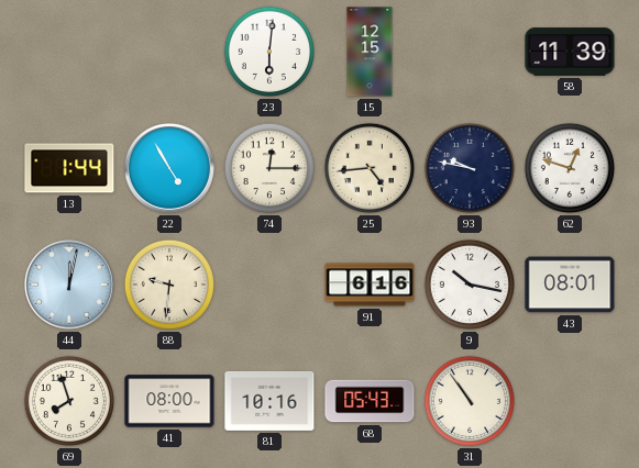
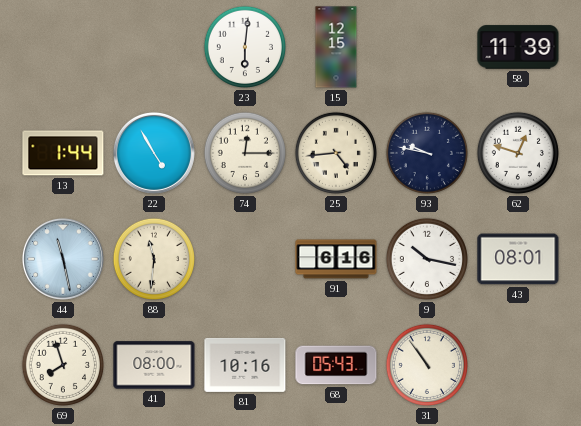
44: 12:02 -> 11:28 (63, 259)
88: 9:31 -> 11:31 (154, 259)
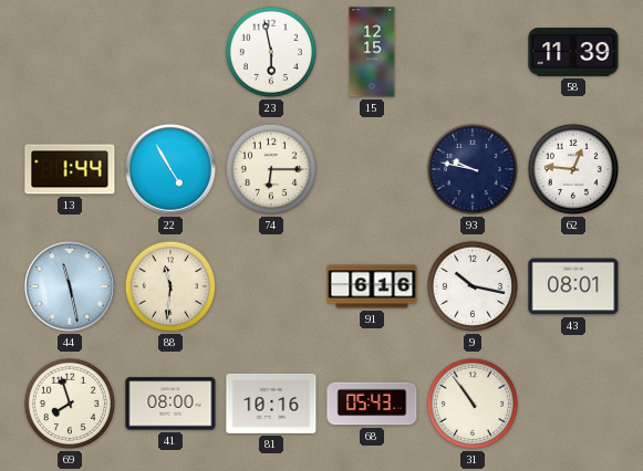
23: 6:01 -> 5:58 (271, 52)
74: 12:15 -> 6:15 (271, 169)
25: 4:44 -> none (336, 153)
62: 12:48 -> 12:46 (573, 169)
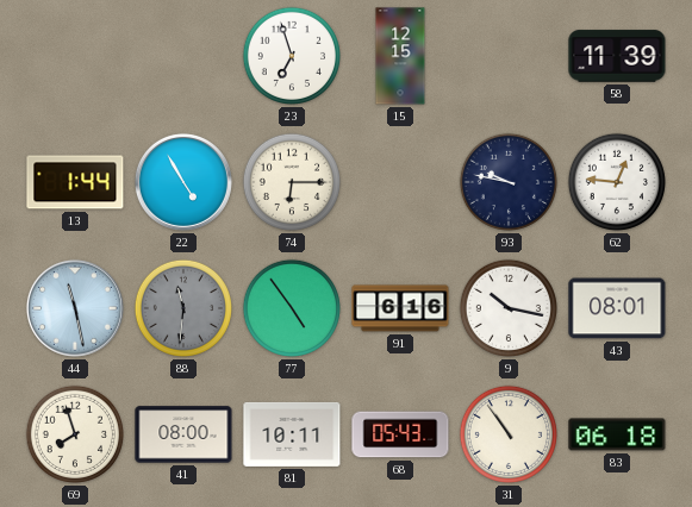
23: 5:58 -> 6:57 (292, 56)
88 dial: cream -> grey (183, 308)
77: none -> 4:54 (292, 308)
81: 10:16 -> 10:11 (292, 434)
83: none -> 06:18 (617, 434)
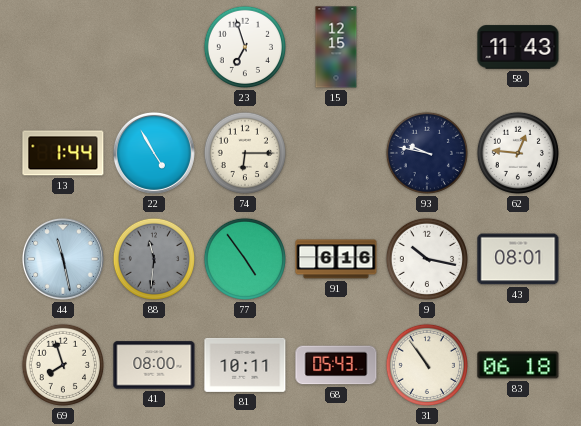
58: 11:39 -> 11:43 (518, 47)
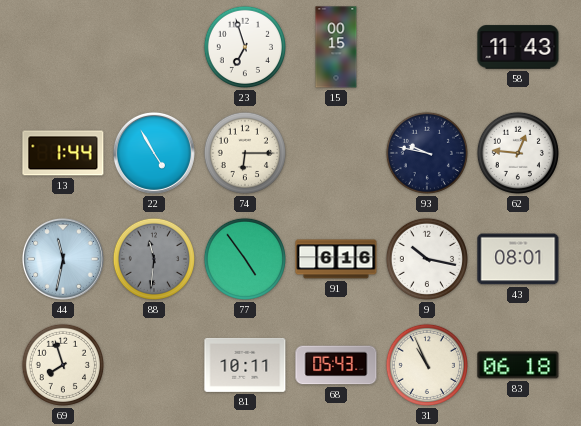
15: 12:15 -> 00:15 (336, 47)
44: 11:28 -> 11:32 (63, 259)
41: 08:00 -> none (154, 365)
31: 10:54 -> 10:56 (427, 365)
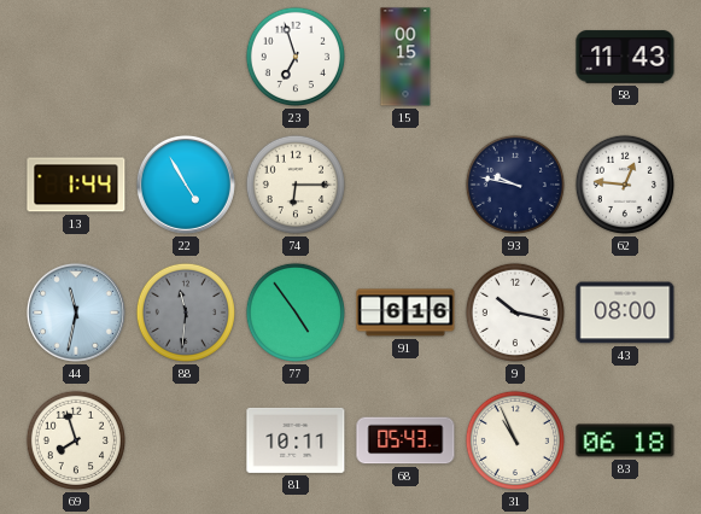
43: 08:01 -> 08:00 (625, 313)
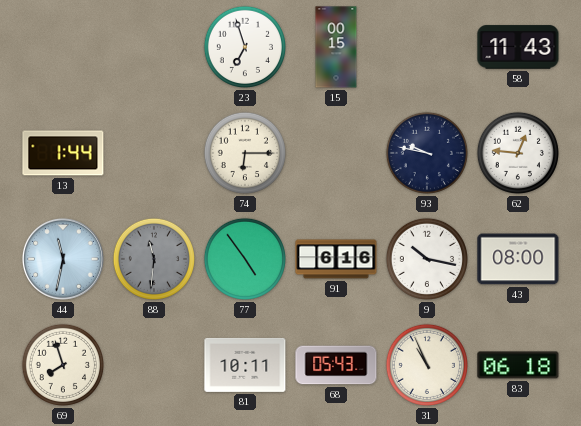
22: 4:55 -> none (186, 185)
